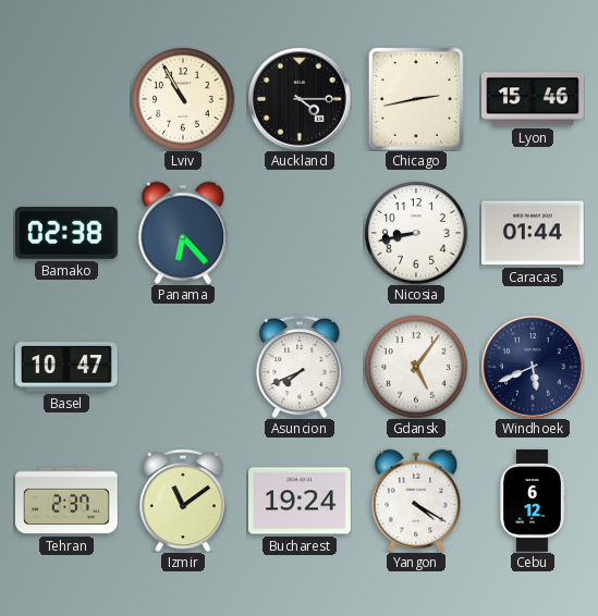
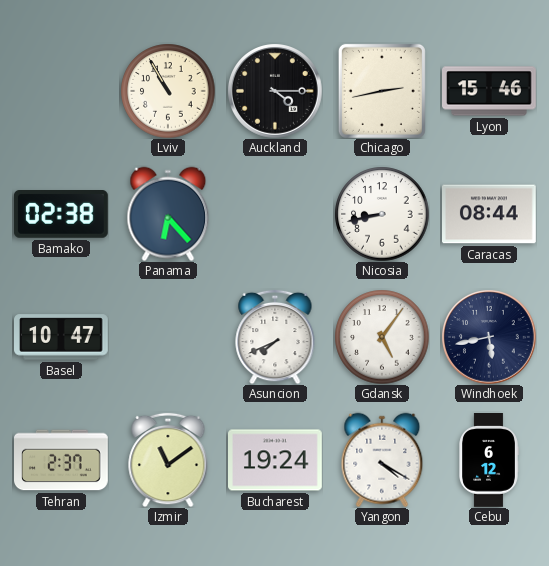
Caracas: 01:44 -> 08:44 (490, 214)
Windhoek: 5:41 -> 5:43 (489, 337)
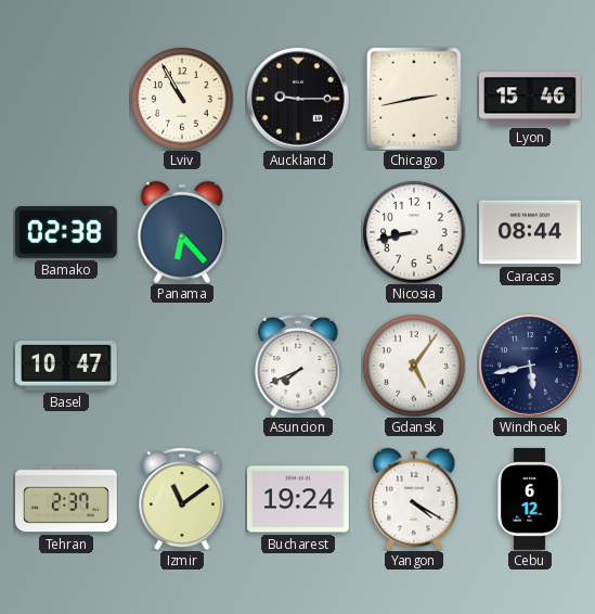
Auckland: 4:15 -> 9:15 (298, 99)
